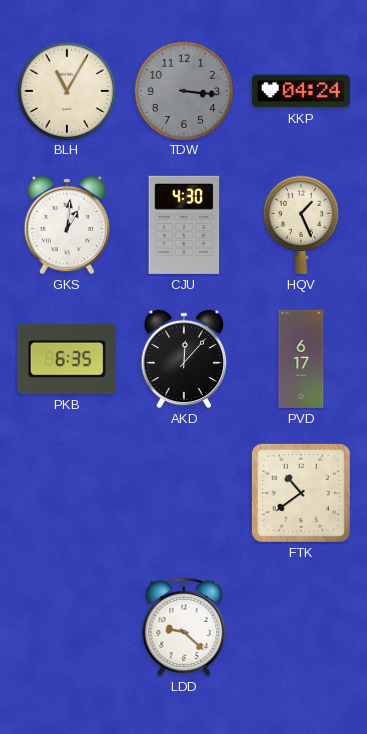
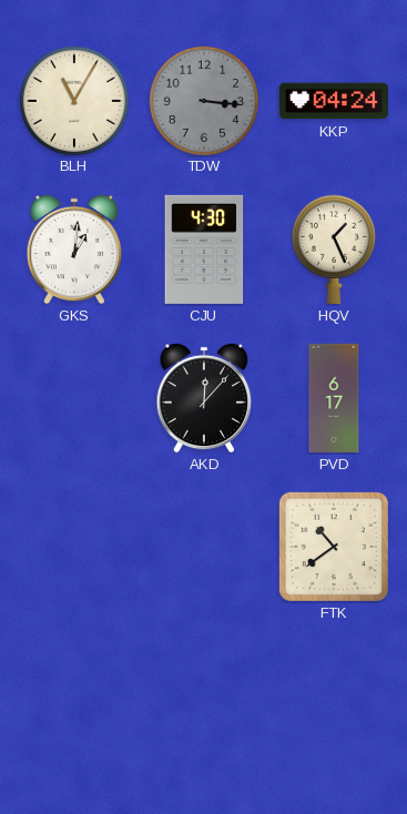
PKB: 6:35 -> none (67, 359)
LDD: 9:22 -> none (184, 627)
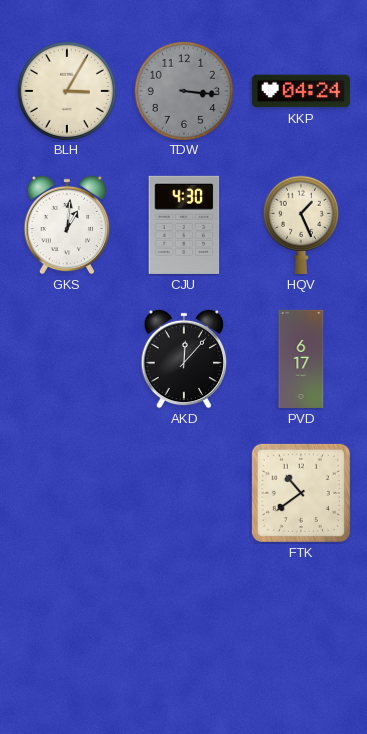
BLH: 11:05 -> 3:05 (66, 90)
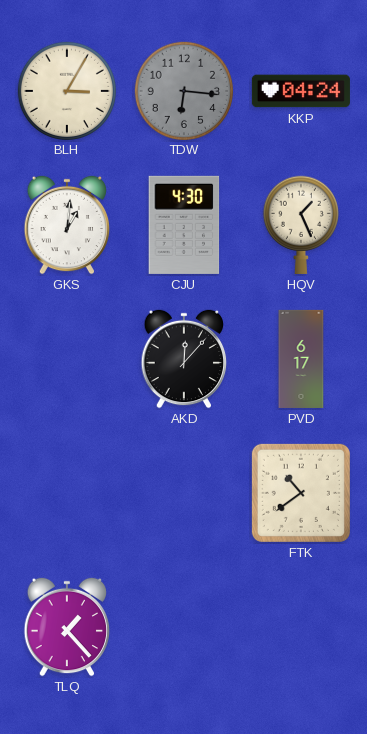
TDW: 3:16 -> 6:16 (183, 90)
TLQ: none -> 1:23 (67, 627)
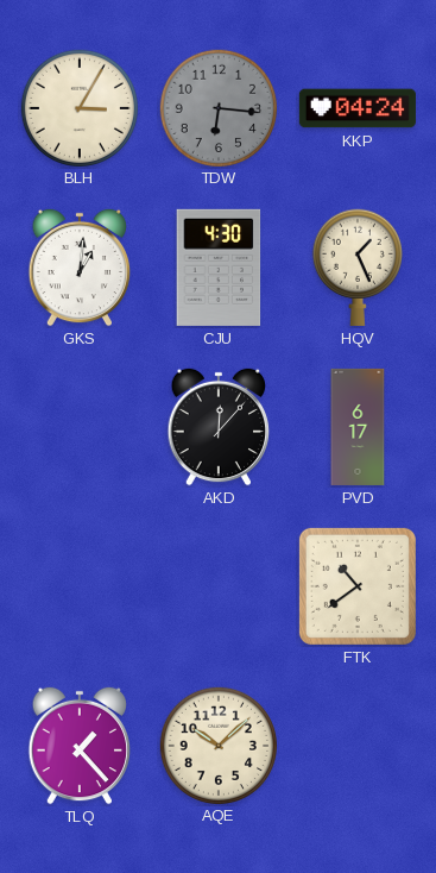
AQE: none -> 10:08 (217, 745)
